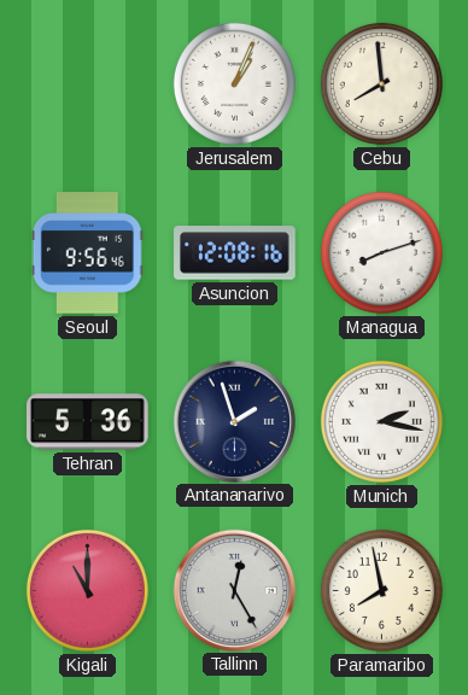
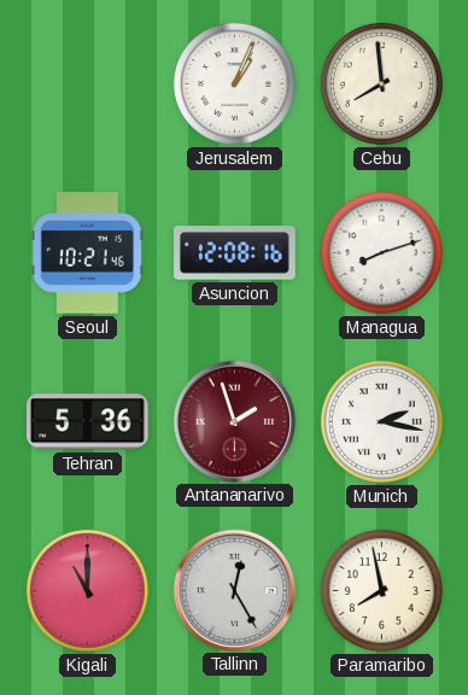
Seoul: 9:56 -> 10:21 (87, 253)
Antananarivo dial: navy -> burgundy (234, 421)
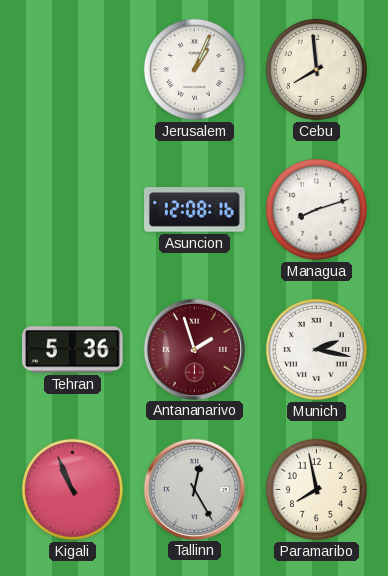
Seoul: 10:21 -> none (87, 253)
Kigali: 11:00 -> 10:56 (72, 489)
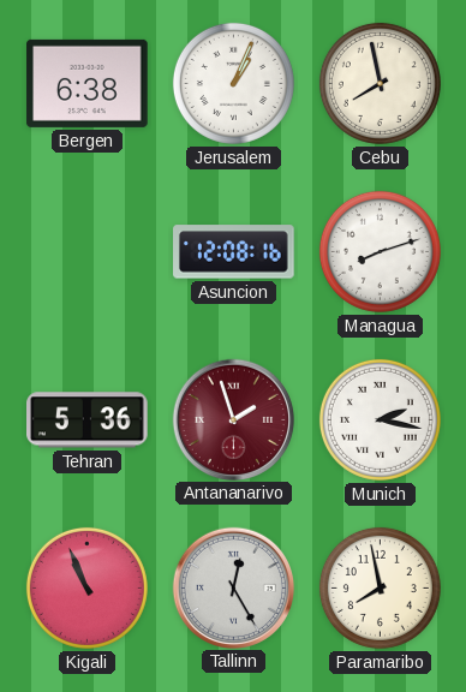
Bergen: none -> 6:38 (88, 83)
Cebu: 7:59 -> 7:58 (380, 83)
